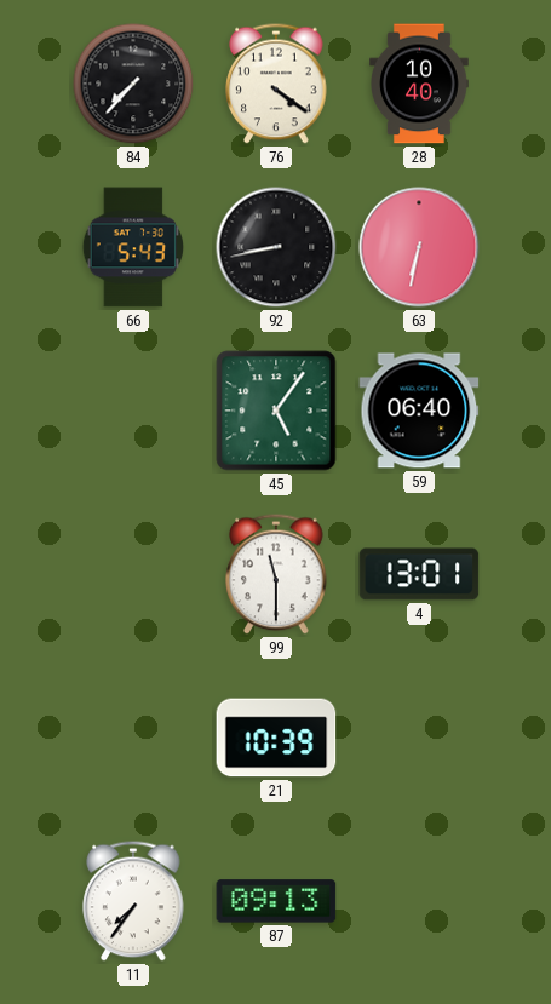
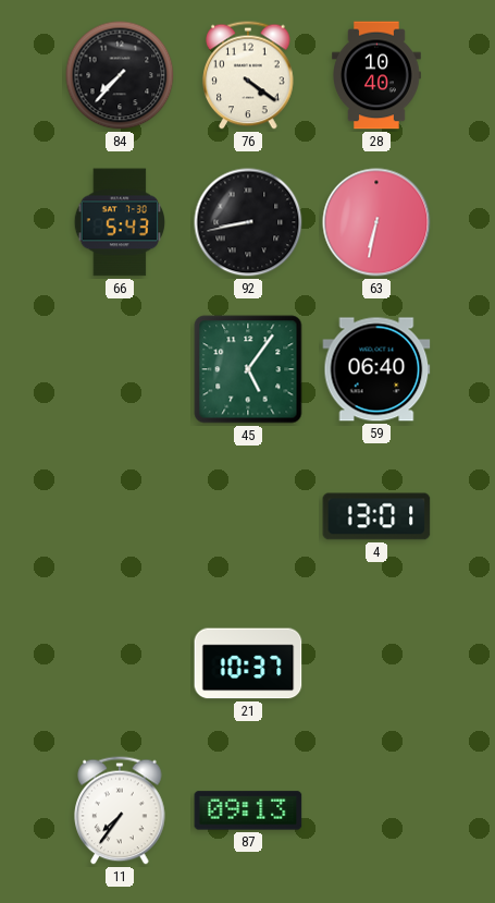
99: 11:30 -> none (276, 574)
21: 10:39 -> 10:37 (248, 663)
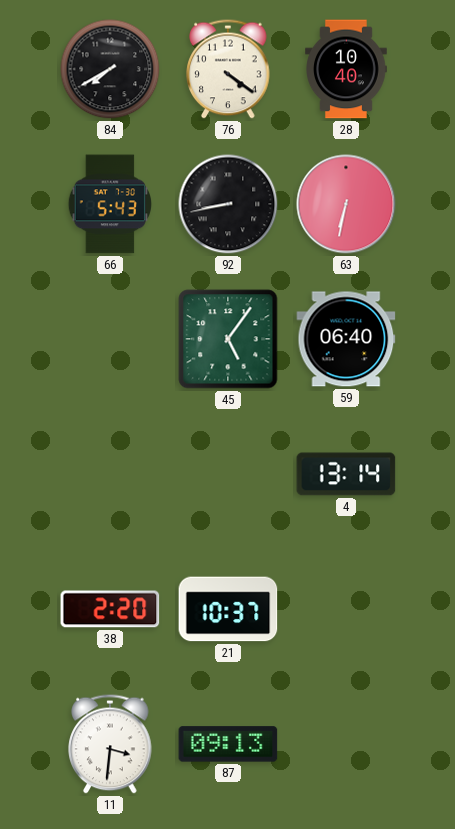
84: 7:37 -> 7:40 (110, 69)
4: 13:01 -> 13:14 (346, 474)
38: none -> 2:20 (110, 609)
11: 7:36 -> 3:31 (110, 744)
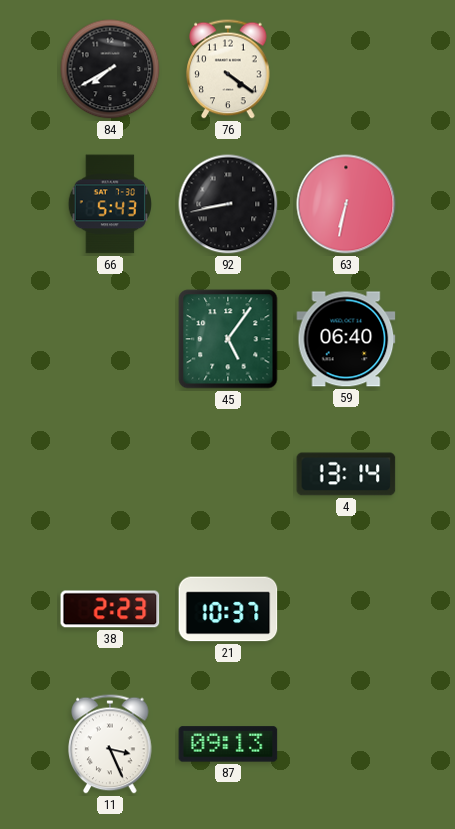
28: 10:40 -> none (347, 69)
38: 2:20 -> 2:23 (110, 609)
11: 3:31 -> 3:26 (110, 744)
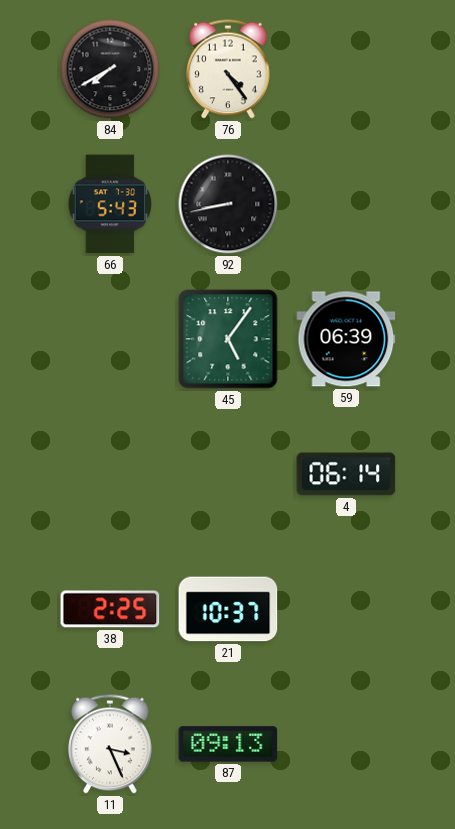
76: 4:21 -> 4:24 (228, 69)
63: 6:32 -> none (346, 204)
59: 06:40 -> 06:39 (346, 339)
4: 13:14 -> 06:14 (346, 474)
38: 2:23 -> 2:25 (110, 609)
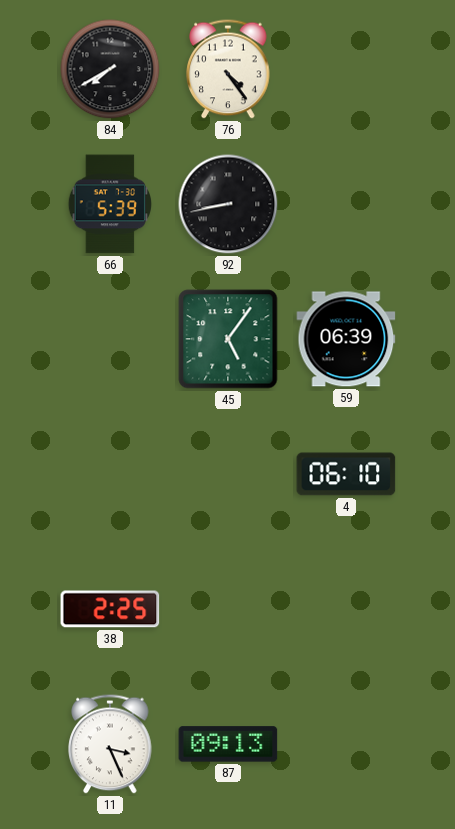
66: 5:43 -> 5:39 (109, 204)
4: 06:14 -> 06:10 (346, 474)
21: 10:37 -> none (228, 609)
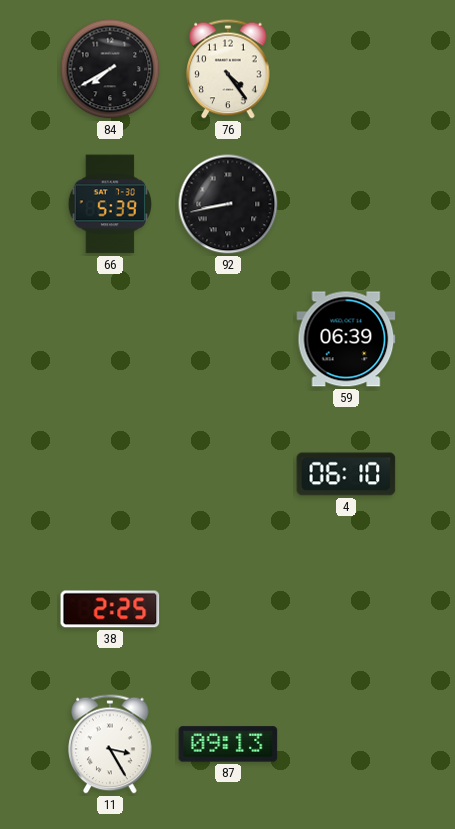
45: 5:06 -> none (228, 339)
11: 3:26 -> 3:25 (110, 744)
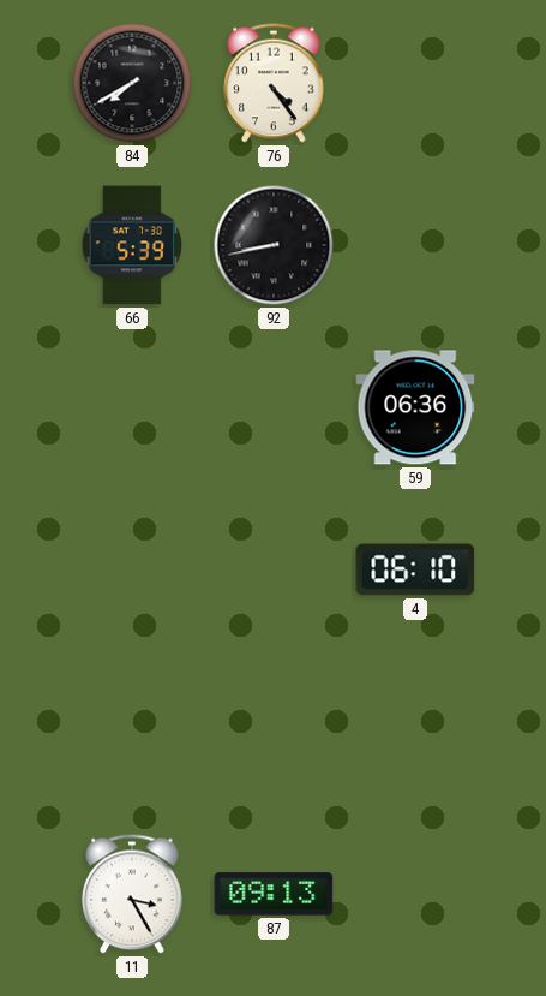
59: 06:39 -> 06:36 (415, 407)
38: 2:25 -> none (110, 609)
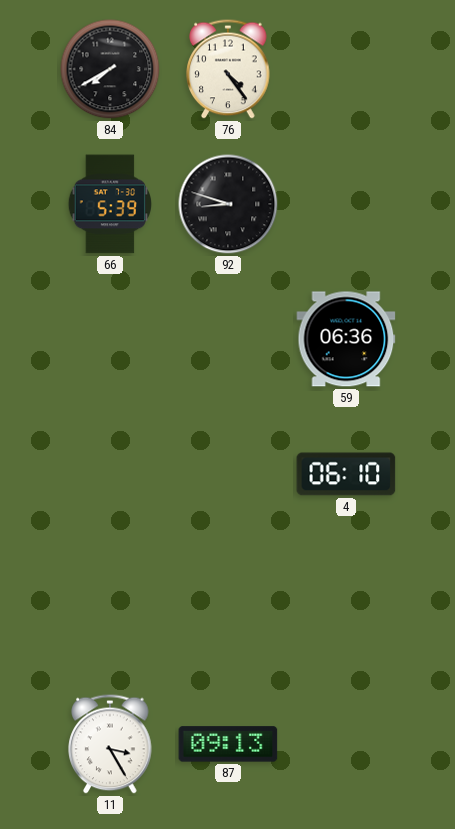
92: 8:43 -> 8:48 (228, 204)
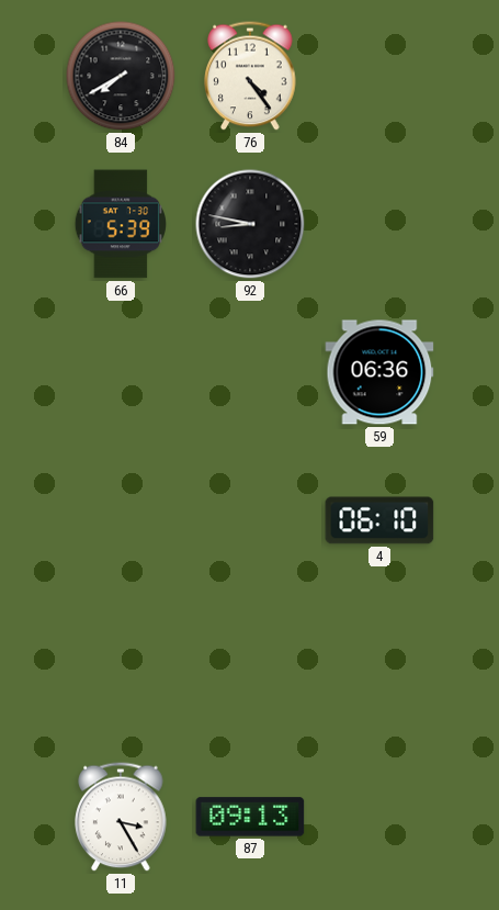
92: 8:48 -> 8:47 (250, 224)
